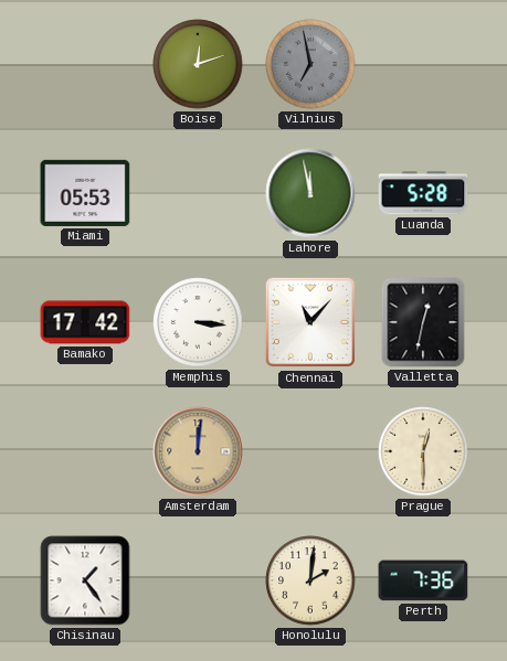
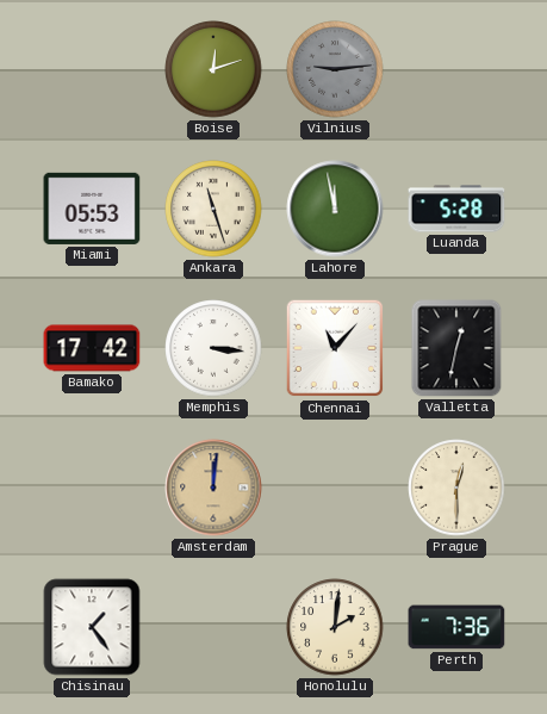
Vilnius: 6:58 -> 9:14 (335, 69)
Ankara: none -> 11:27 (213, 209)
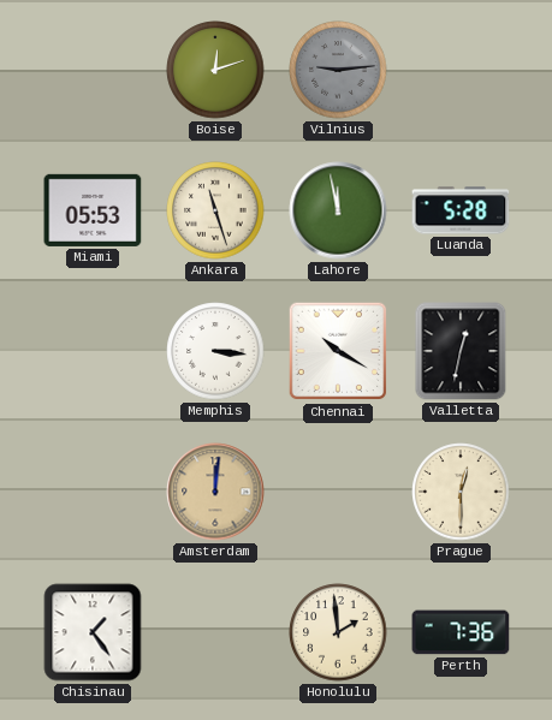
Bamako: 17:42 -> none (92, 348)
Chennai: 11:07 -> 10:20 (338, 351)
Honolulu: 2:01 -> 1:59 (338, 632)
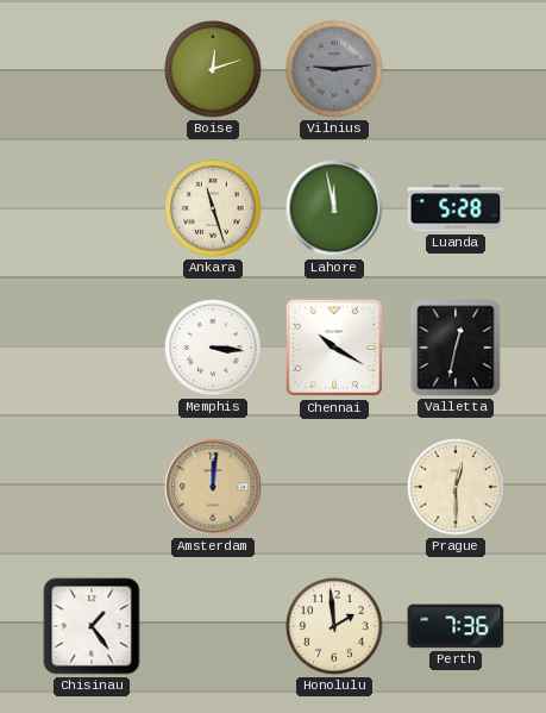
Miami: 05:53 -> none (93, 210)
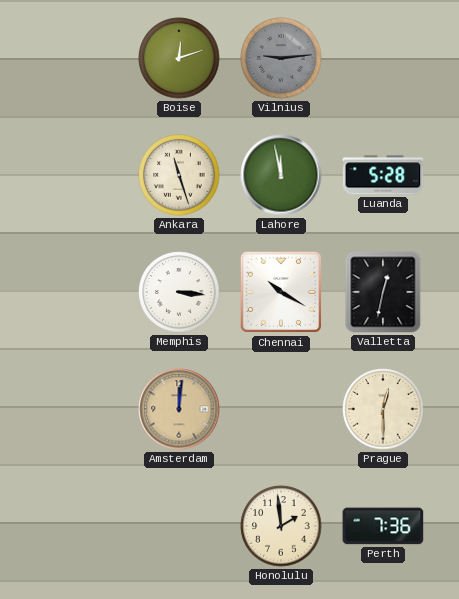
Chisinau: 1:24 -> none (92, 626)
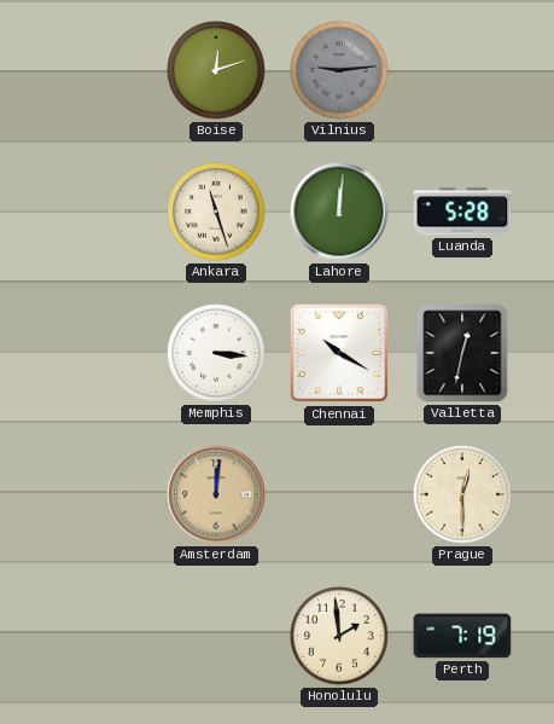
Lahore: 11:58 -> 12:01 (339, 212)
Perth: 7:36 -> 7:19 (462, 636)
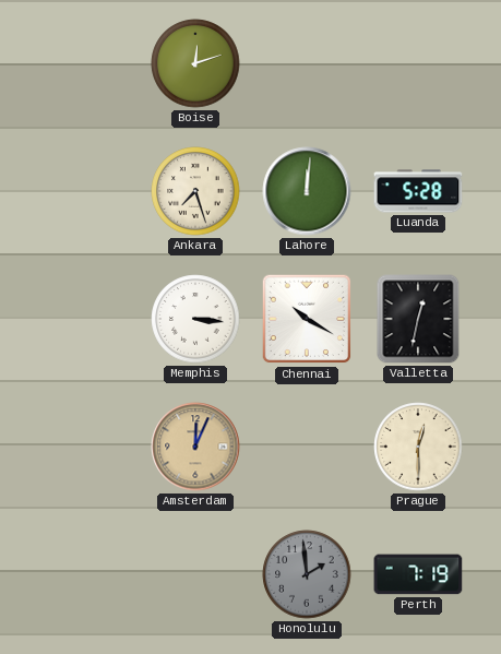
Vilnius: 9:14 -> none (339, 70)
Ankara: 11:27 -> 7:27 (195, 191)
Amsterdam: 12:01 -> 12:04 (195, 447)
Honolulu dial: cream -> grey (307, 574)
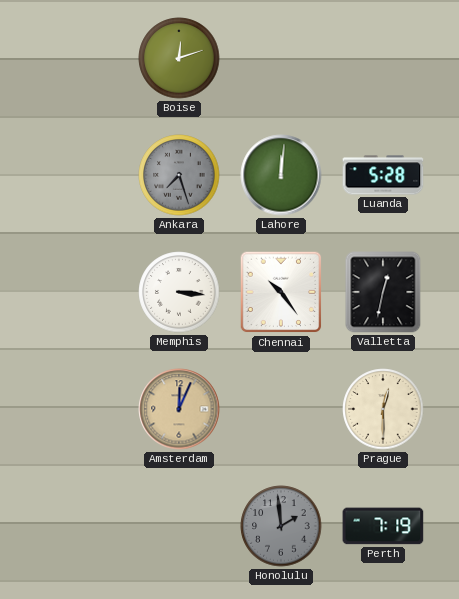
Ankara dial: cream -> grey (179, 175)
Chennai: 10:20 -> 10:24 (281, 292)
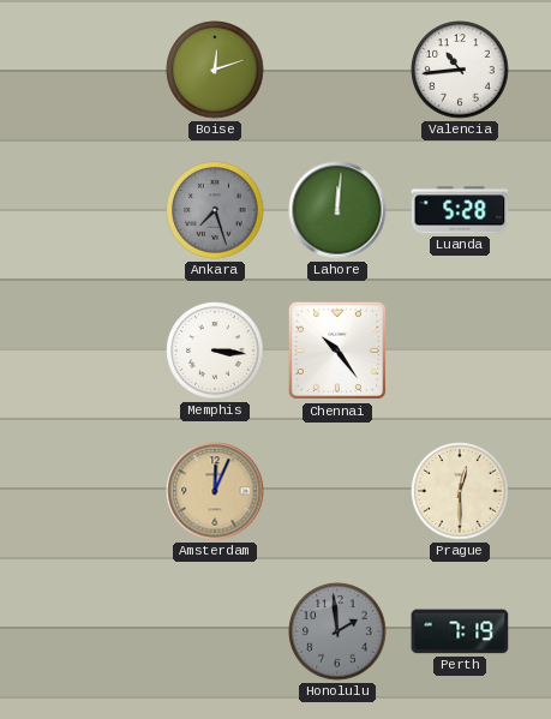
Valencia: none -> 10:44 (460, 70)
Valletta: 12:32 -> none (383, 292)
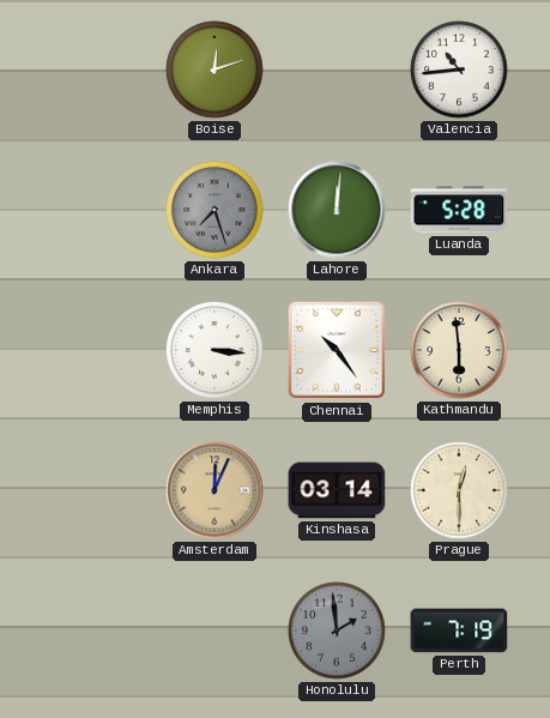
Kathmandu: none -> 5:59 (459, 350)
Kinshasa: none -> 03:14 (337, 490)
